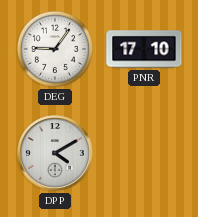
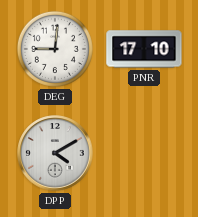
DEG: 9:06 -> 9:01 (55, 49)
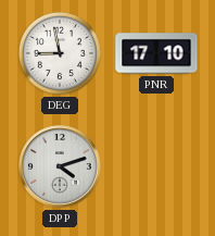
DEG: 9:01 -> 8:58 (60, 53)
DPP: 4:10 -> 4:12 (60, 166)
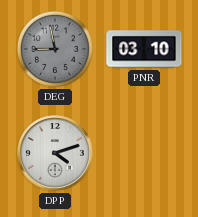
DEG dial: white -> grey (55, 49)
PNR: 17:10 -> 03:10 (144, 49)
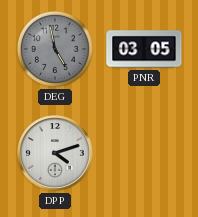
DEG: 8:58 -> 4:58 (55, 49)
PNR: 03:10 -> 03:05 (144, 49)
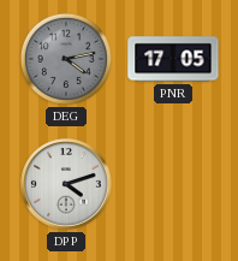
DEG: 4:58 -> 4:13 (66, 59)
PNR: 03:05 -> 17:05 (173, 59)
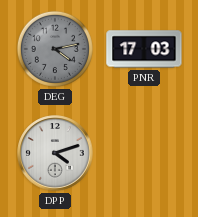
PNR: 17:05 -> 17:03 (144, 49)
